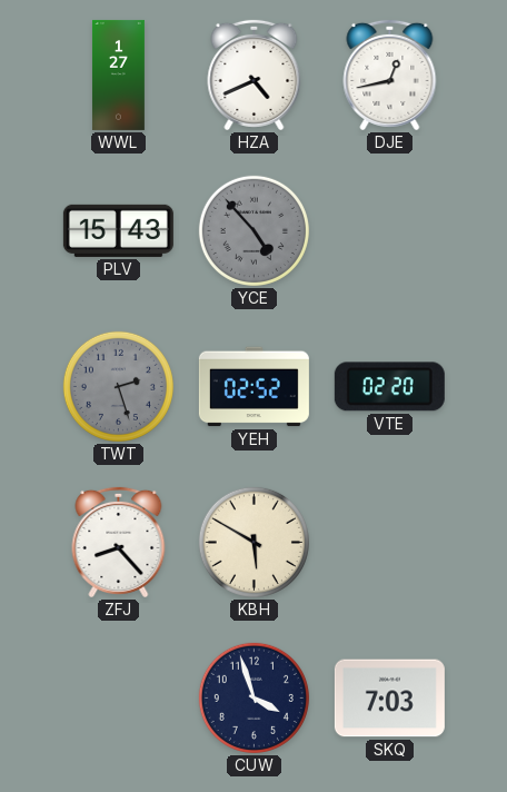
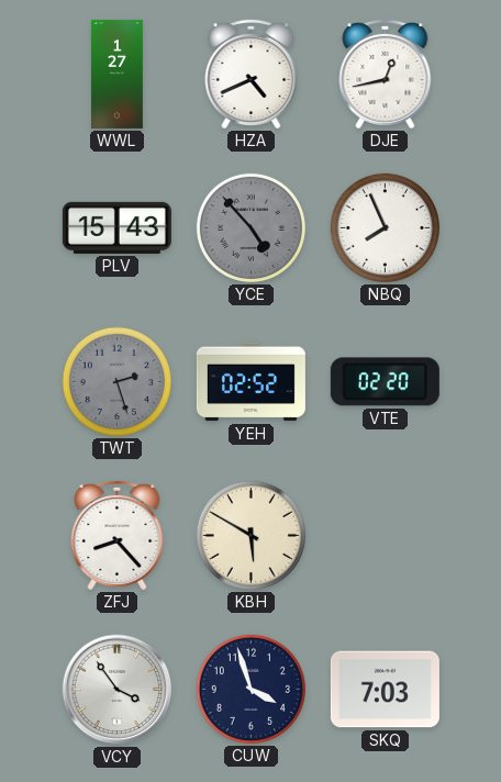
NBQ: none -> 7:56 (385, 227)
VCY: none -> 3:54 (118, 690)
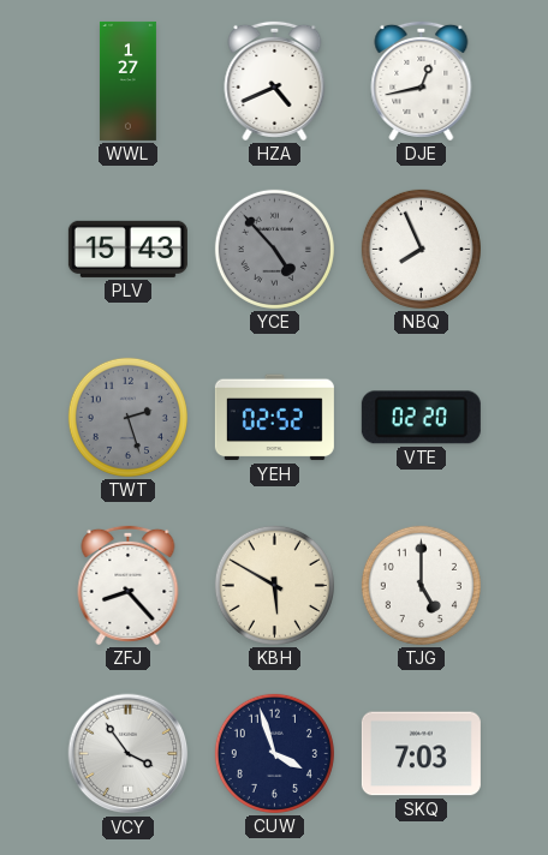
TJG: none -> 5:00 (421, 585)
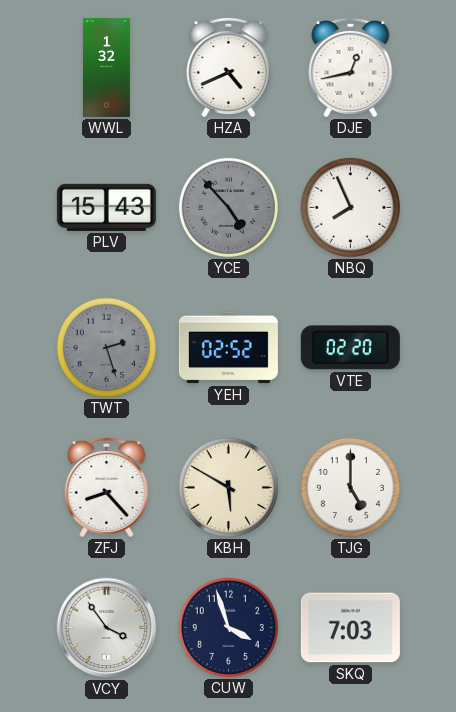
WWL: 1:27 -> 1:32 (106, 67)
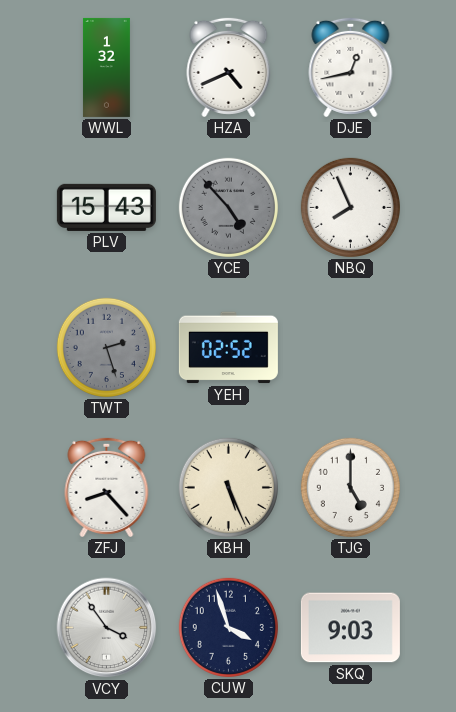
VTE: 02:20 -> none (350, 348)
KBH: 5:50 -> 5:26 (228, 487)
SKQ: 7:03 -> 9:03 (350, 628)
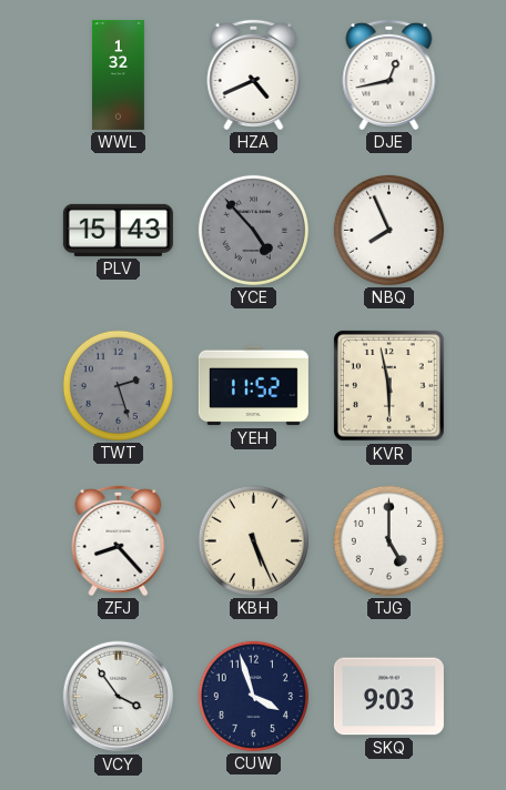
YEH: 02:52 -> 11:52 (253, 386)
KVR: none -> 5:58 (389, 386)
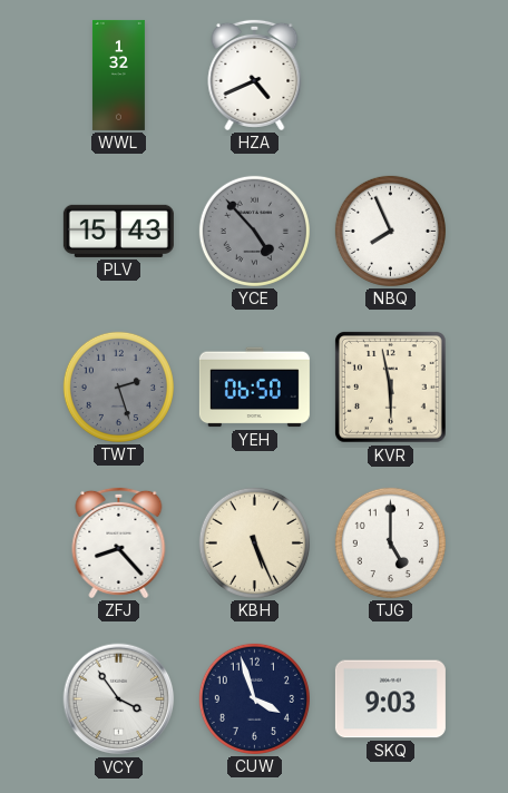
DJE: 12:43 -> none (389, 74)
YEH: 11:52 -> 06:50 (254, 388)
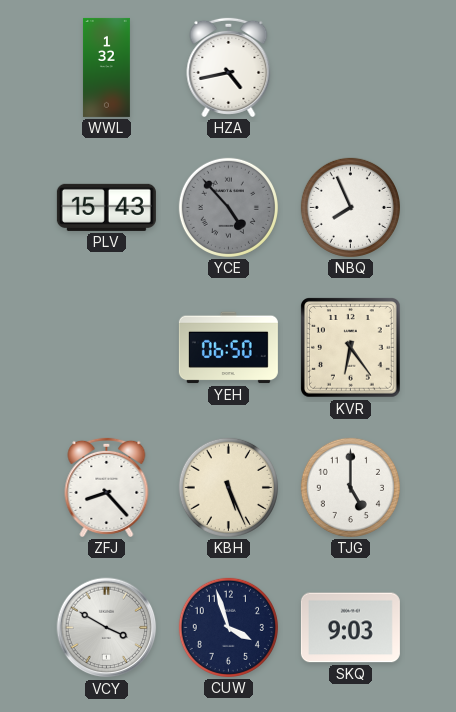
HZA: 4:41 -> 4:43 (229, 67)
TWT: 2:27 -> none (118, 386)
KVR: 5:58 -> 6:24 (351, 348)
VCY: 3:54 -> 3:50 (107, 628)
